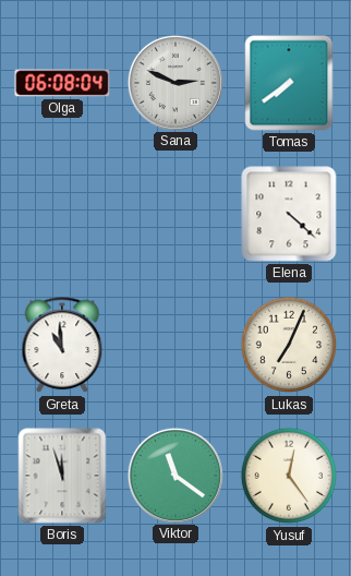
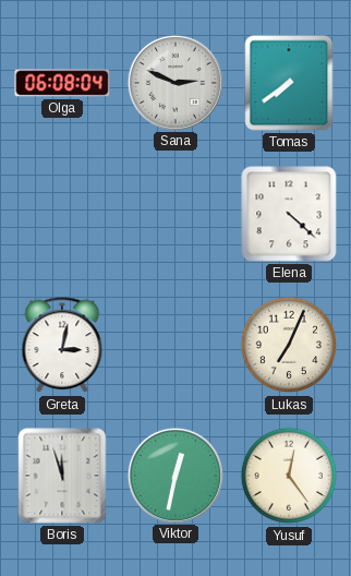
Greta: 10:59 -> 3:02 (62, 346)
Viktor: 11:21 -> 12:32 (174, 475)
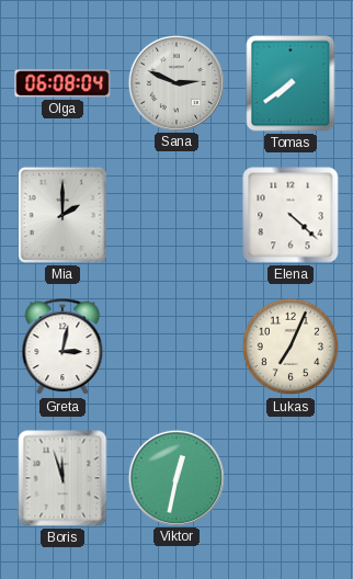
Mia: none -> 2:00 (62, 215)
Yusuf: 12:24 -> none (289, 476)
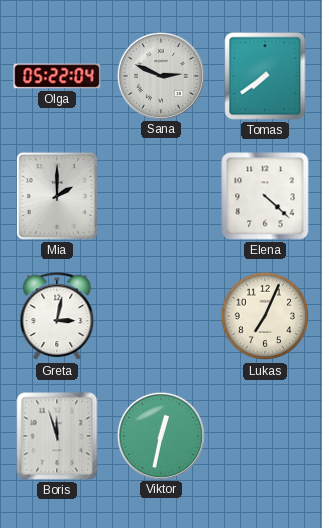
Olga: 06:08 -> 05:22 (57, 76)
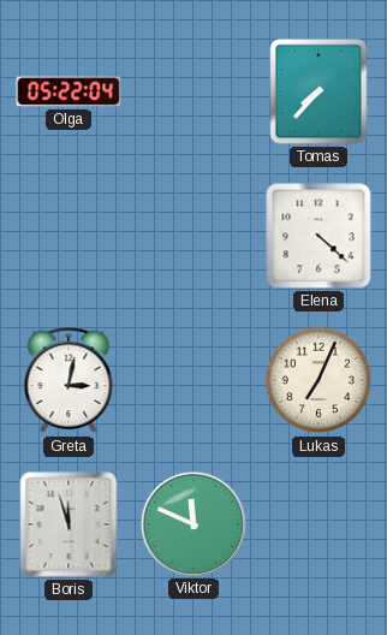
Sana: 2:49 -> none (160, 75)
Tomas: 7:39 -> 7:37 (318, 91)
Mia: 2:00 -> none (57, 196)
Viktor: 12:32 -> 11:49 (192, 523)
